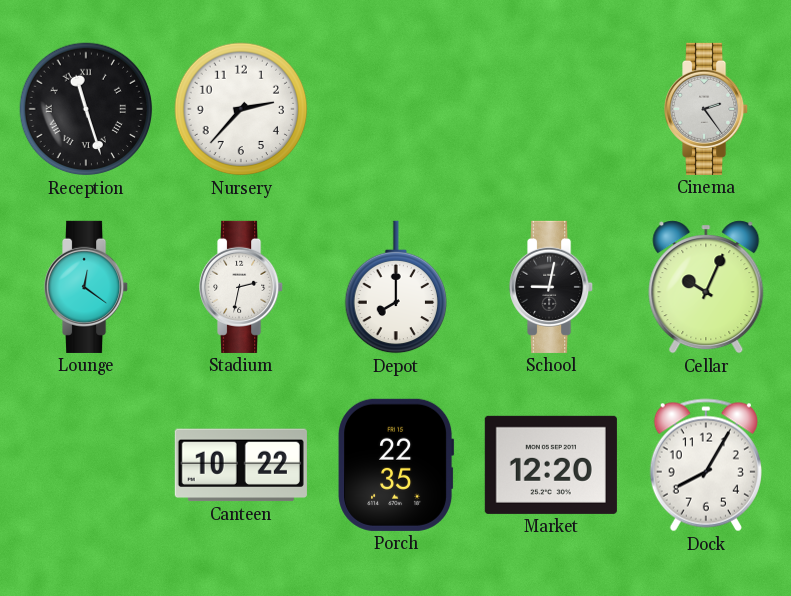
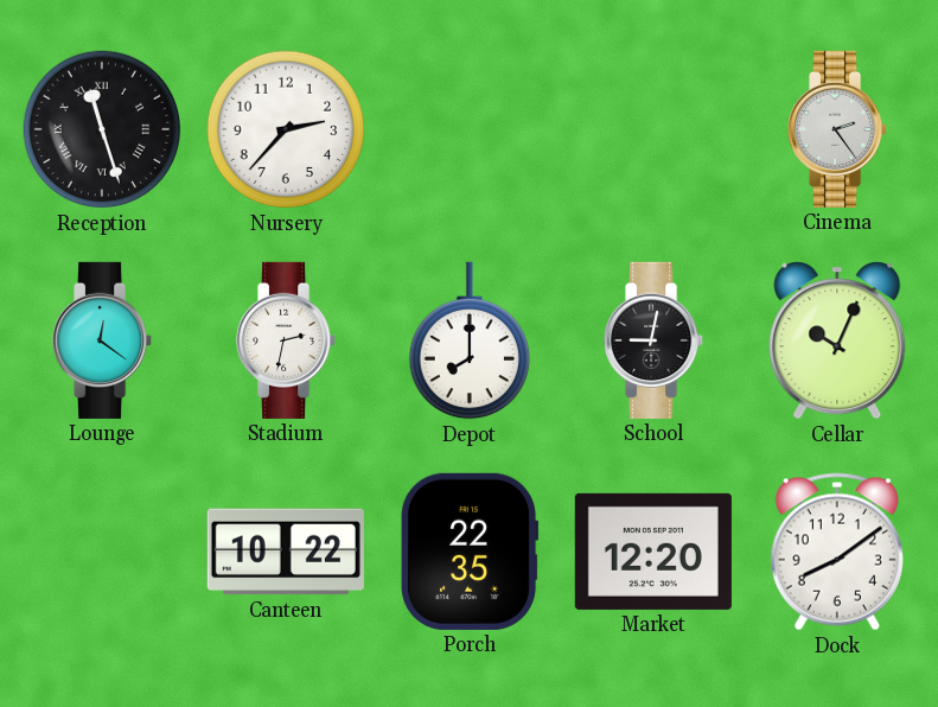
Dock: 8:05 -> 8:09 (837, 552)
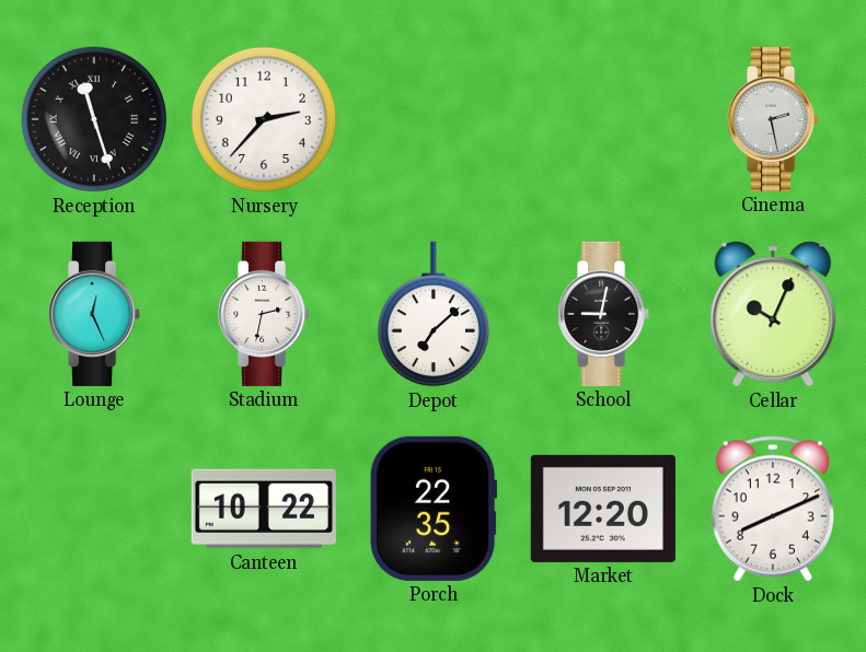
Cinema: 2:24 -> 2:28 (774, 119)
Lounge: 12:21 -> 12:26 (95, 314)
Depot: 8:00 -> 7:08 (432, 314)
Dock: 8:09 -> 8:11 (773, 509)
